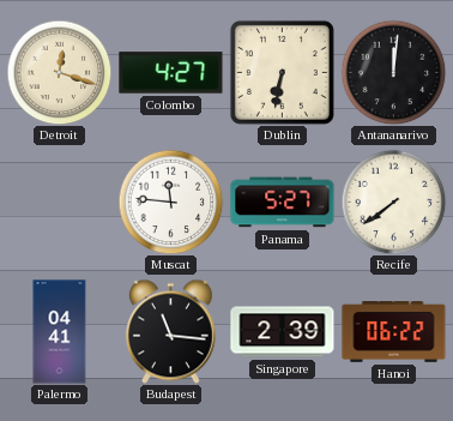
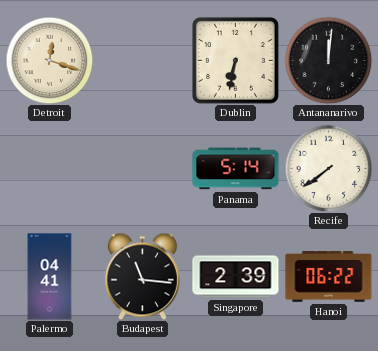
Colombo: 4:27 -> none (171, 73)
Muscat: 11:46 -> none (170, 202)
Panama: 5:27 -> 5:14 (236, 169)
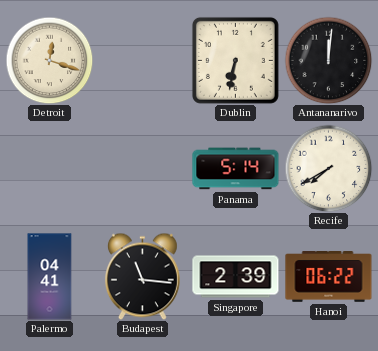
Recife: 7:39 -> 7:40 (328, 168)
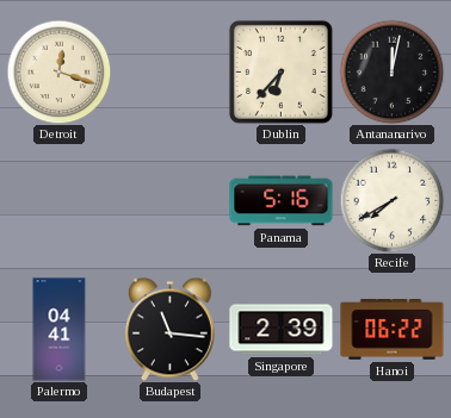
Dublin: 6:32 -> 6:37 (280, 71)
Antananarivo: 12:01 -> 12:02 (391, 71)
Panama: 5:14 -> 5:16 (282, 201)
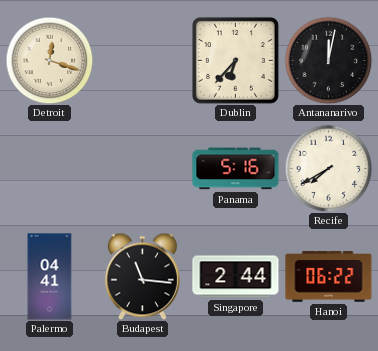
Singapore: 2:39 -> 2:44 (236, 277)
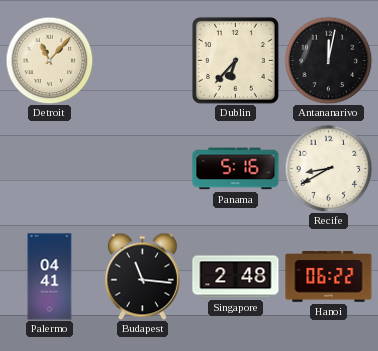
Detroit: 12:18 -> 11:07 (49, 60)
Recife: 7:40 -> 8:40 (328, 168)
Singapore: 2:44 -> 2:48 (236, 277)
